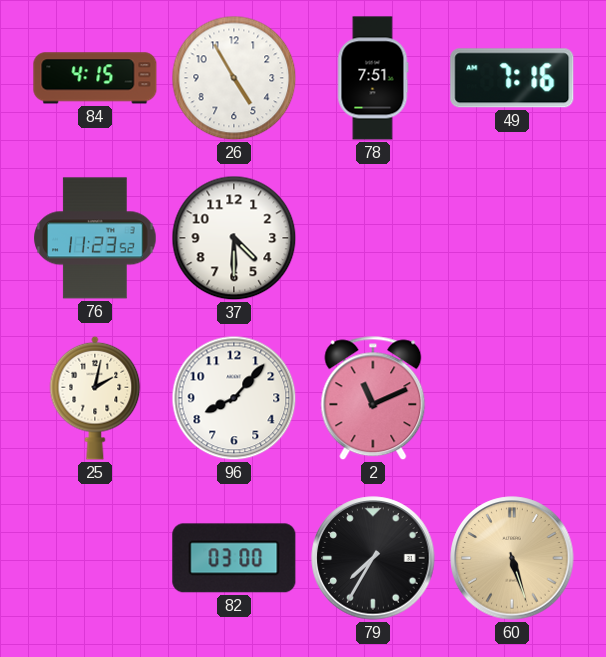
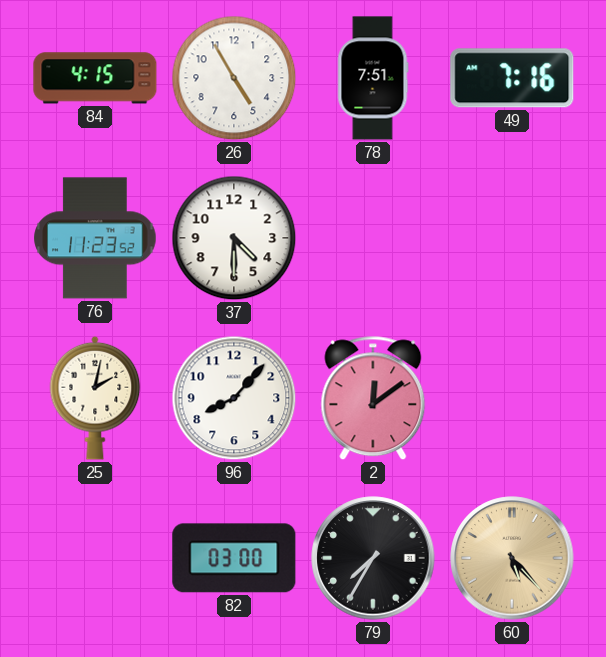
2: 11:11 -> 12:09 (373, 398)
60: 5:27 -> 5:23 (512, 558)
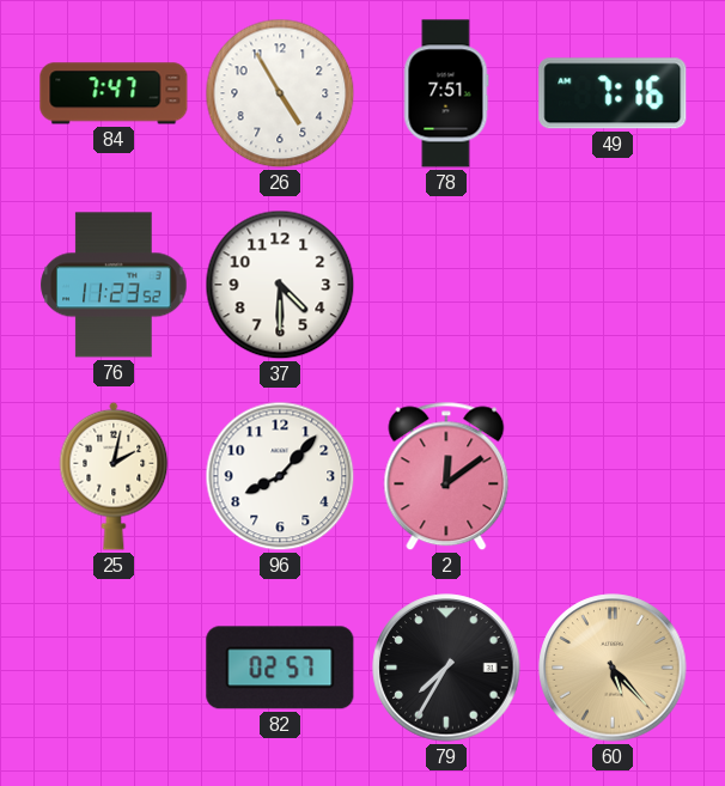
84: 4:15 -> 7:47 (114, 93)
82: 03:00 -> 02:57 (280, 668)
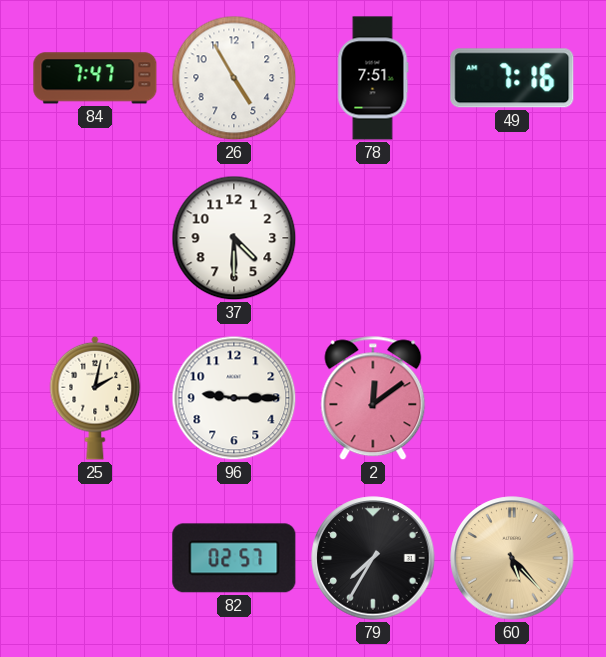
76: 11:23 -> none (114, 285)
96: 8:07 -> 9:15 (234, 398)
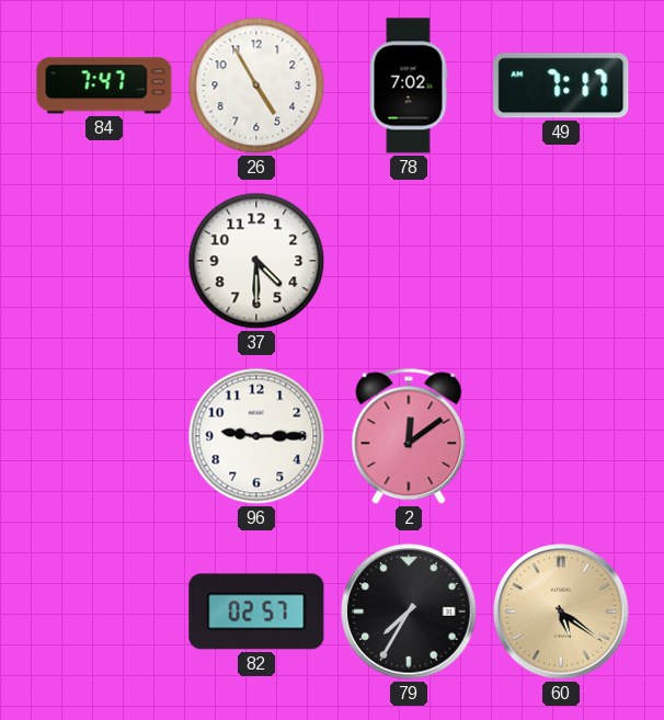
78: 7:51 -> 7:02 (409, 85)
49: 7:16 -> 7:17 (561, 85)
25: 2:02 -> none (95, 398)
60: 5:23 -> 5:21 (561, 612)
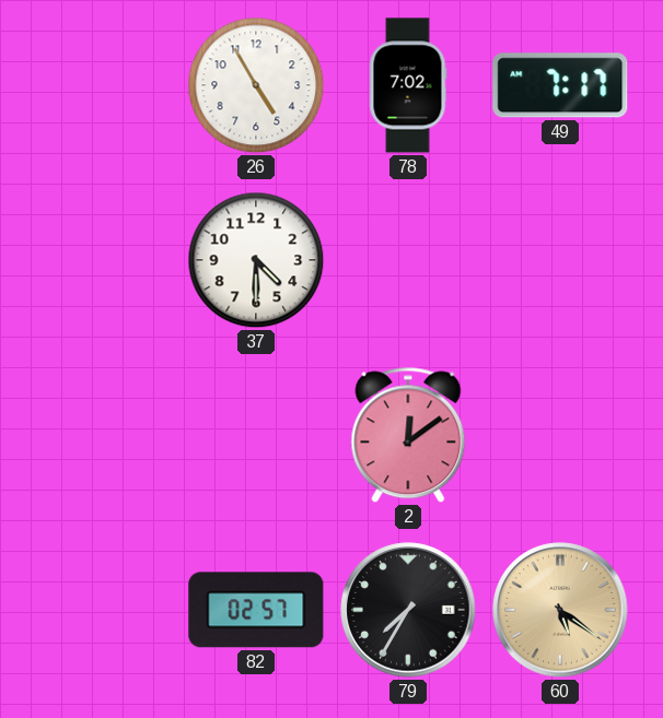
84: 7:47 -> none (104, 85)
96: 9:15 -> none (256, 436)
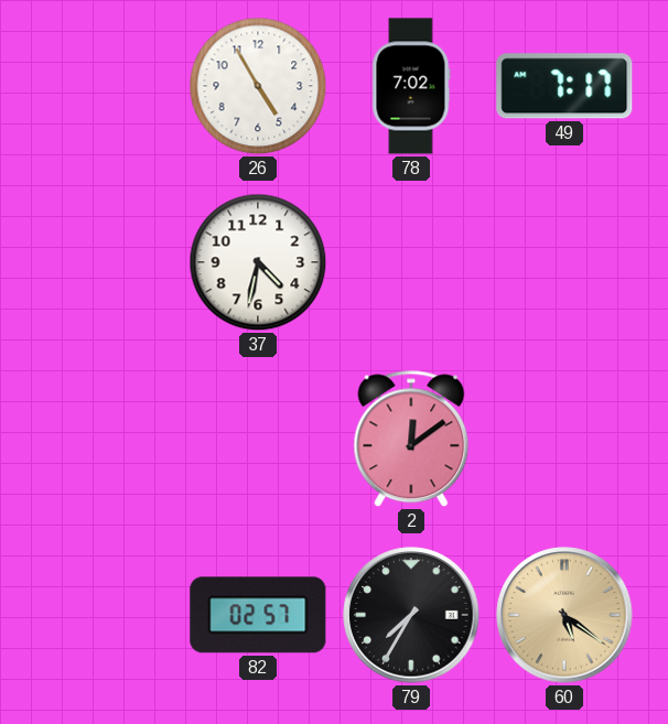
37: 4:30 -> 4:32 (258, 262)
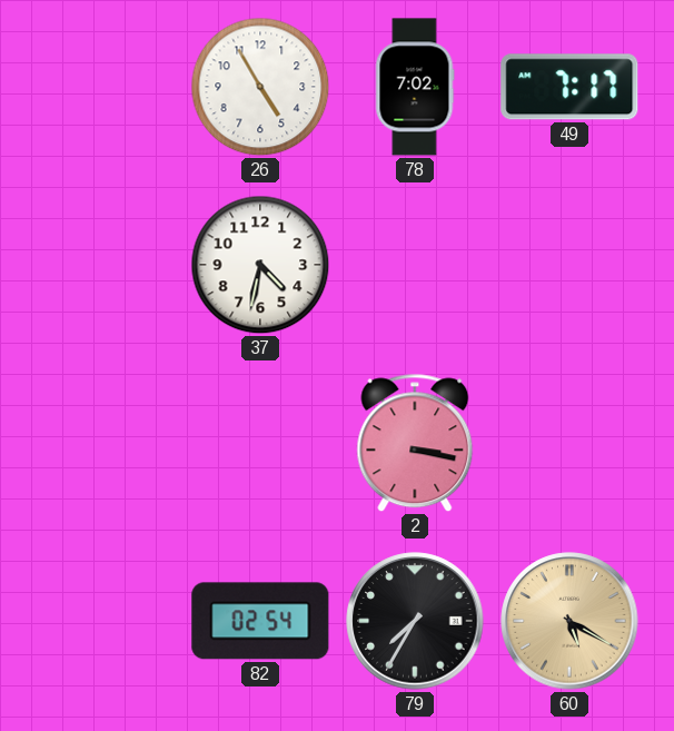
2: 12:09 -> 3:17 (415, 443)
82: 02:57 -> 02:54 (260, 621)
60: 5:21 -> 5:20 (569, 621)
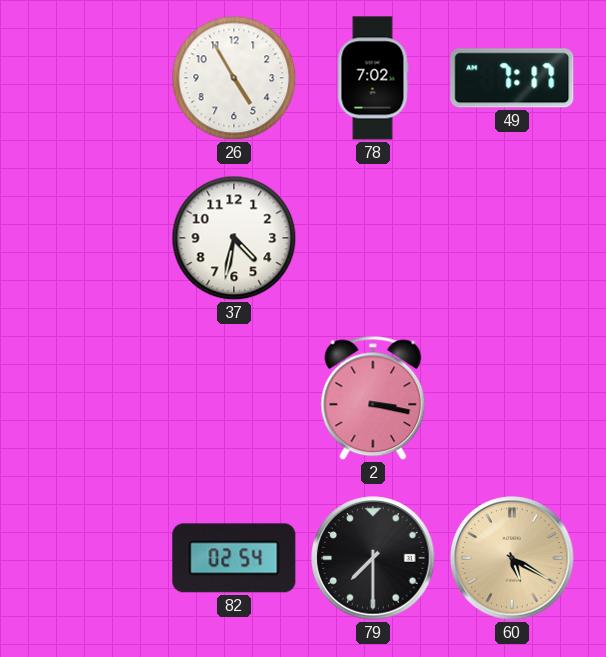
79: 7:35 -> 7:30 (373, 558)
